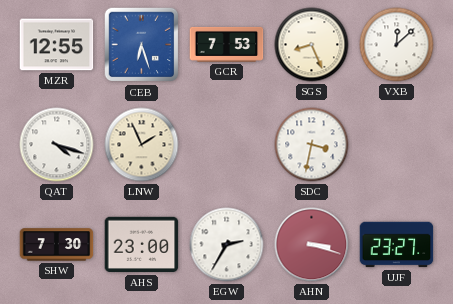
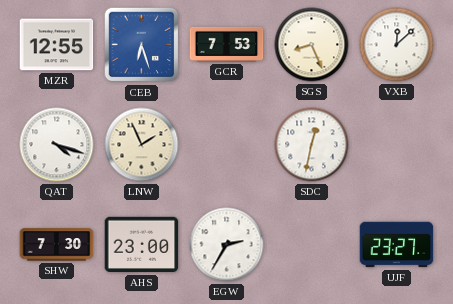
SDC: 3:32 -> 12:32 (312, 145)
AHN: 3:18 -> none (312, 245)
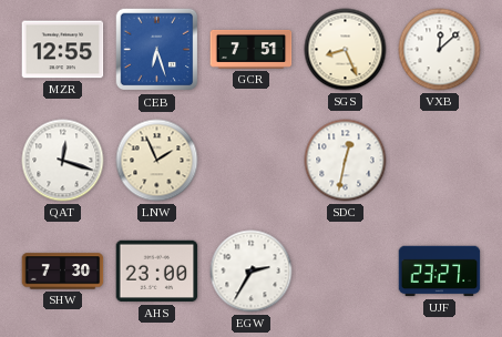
GCR: 7:53 -> 7:51 (252, 49)
QAT: 4:18 -> 12:18 (63, 161)
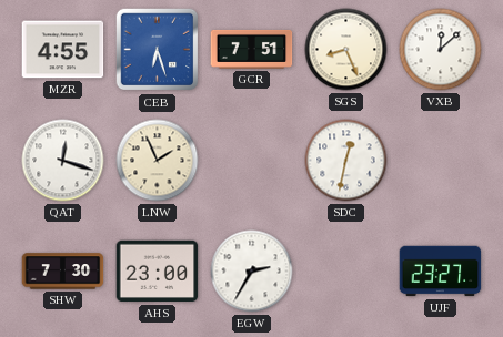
MZR: 12:55 -> 4:55 (63, 50)
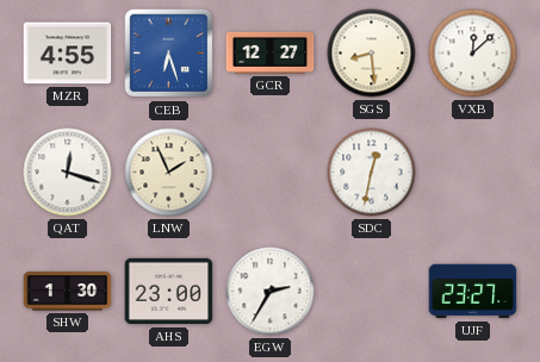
GCR: 7:51 -> 12:27 (271, 52)
SGS: 8:26 -> 8:29 (372, 54)
SHW: 7:30 -> 1:30 (68, 292)
